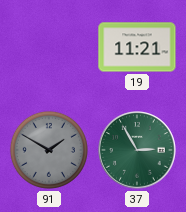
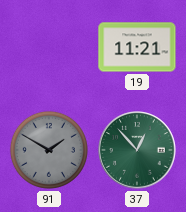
37: 2:55 -> 12:53 (137, 150)
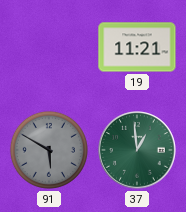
91: 1:50 -> 5:50 (49, 150)
37: 12:53 -> 12:59 (137, 150)
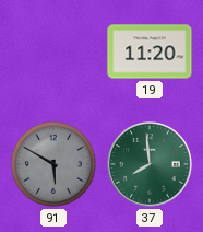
19: 11:21 -> 11:20 (150, 51)
37: 12:59 -> 7:59 (150, 164)
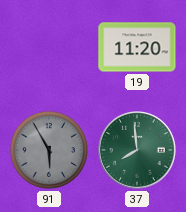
91: 5:50 -> 5:55 (49, 150)
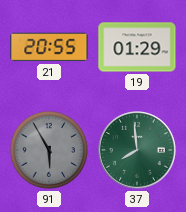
21: none -> 20:55 (49, 47)
19: 11:20 -> 01:29 (137, 47)
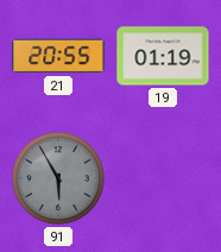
19: 01:29 -> 01:19 (163, 56)
37: 7:59 -> none (137, 150)
